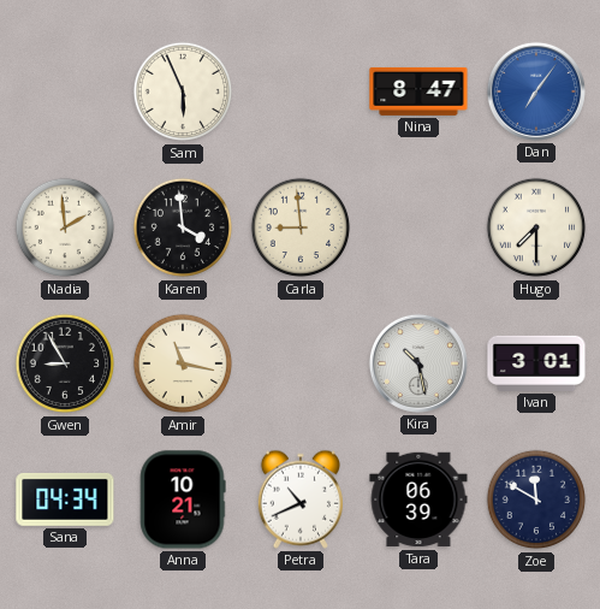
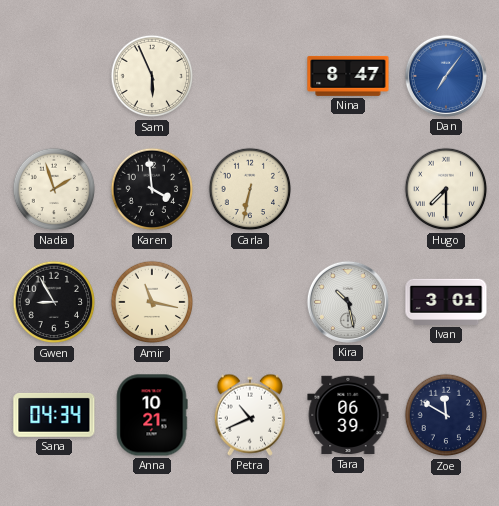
Nadia: 1:59 -> 1:57 (54, 189)
Carla: 8:59 -> 6:32 (250, 189)
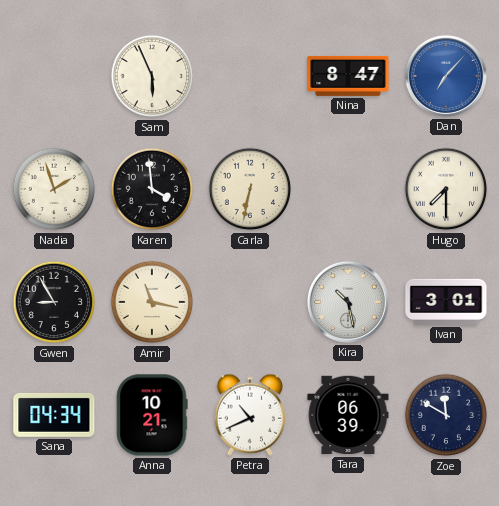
Dan: 7:06 -> 7:07 (446, 76)
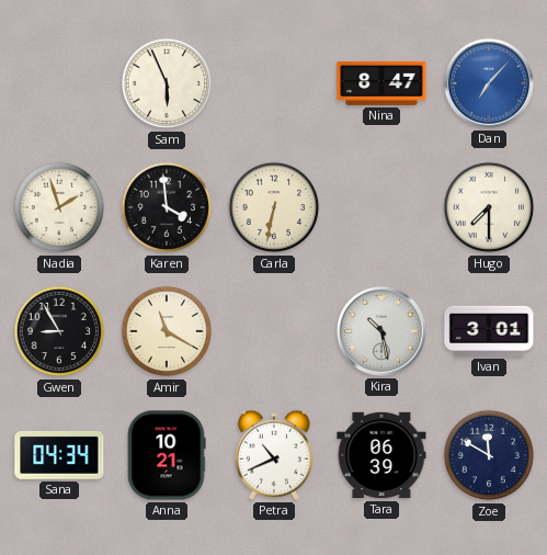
Amir: 11:17 -> 11:20 (167, 331)
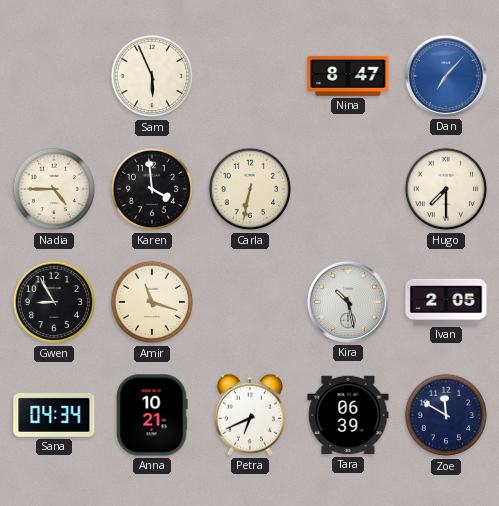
Nadia: 1:57 -> 4:45 (54, 189)
Amir: 11:20 -> 11:18 (152, 302)
Ivan: 3:01 -> 2:05 (446, 302)
Petra: 10:41 -> 6:41 (249, 415)
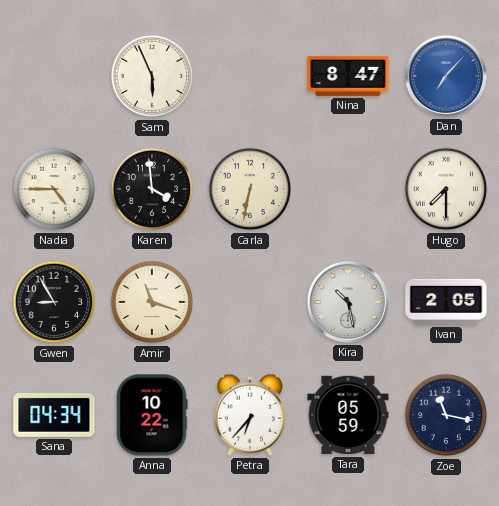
Anna: 10:21 -> 10:22 (152, 415)
Petra: 6:41 -> 6:37 (249, 415)
Tara: 06:39 -> 05:59 (348, 415)
Zoe: 11:50 -> 11:17 (446, 415)
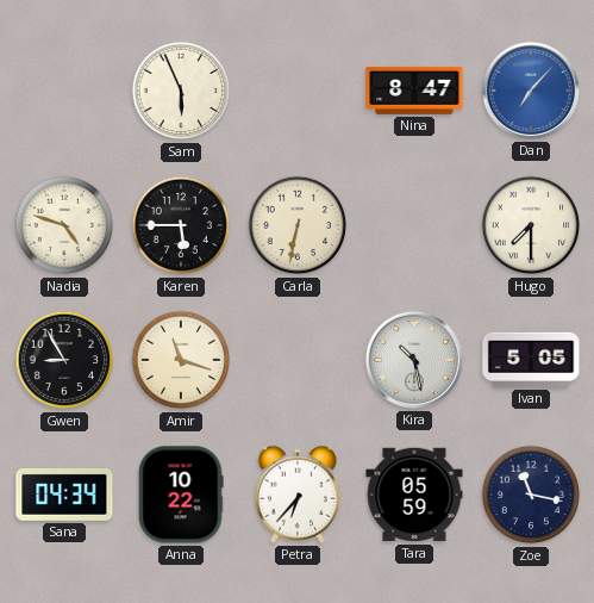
Nadia: 4:45 -> 4:48 (64, 225)
Karen: 3:59 -> 5:45 (181, 225)
Ivan: 2:05 -> 5:05 (531, 360)
